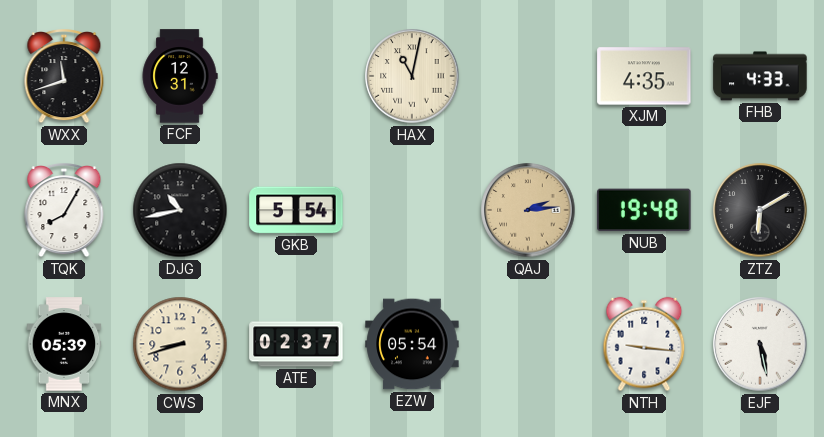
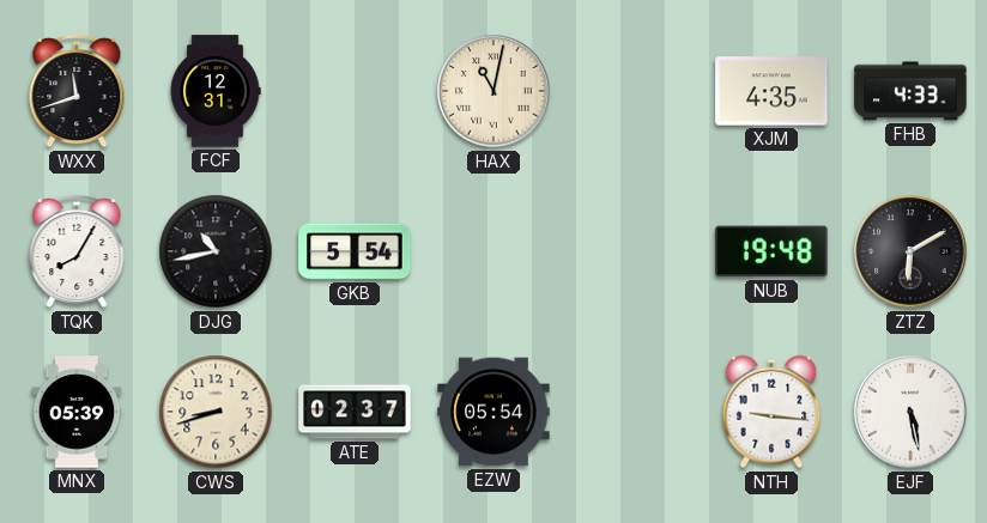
QAJ: 2:14 -> none (528, 210)
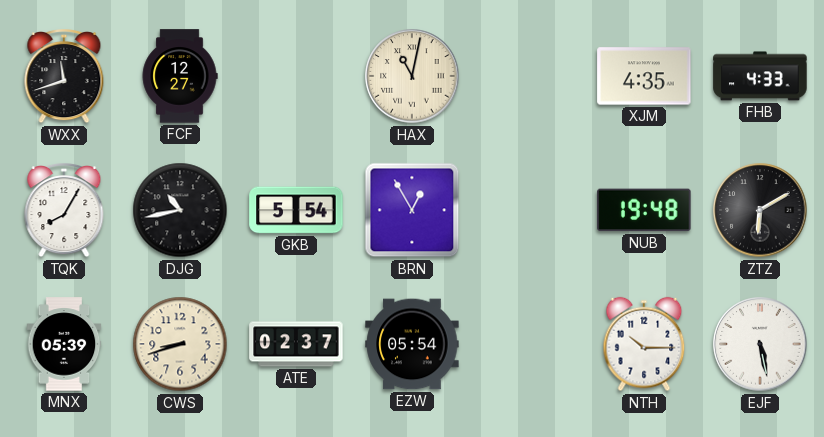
FCF: 12:31 -> 12:27 (180, 76)
BRN: none -> 12:55 (412, 210)
NTH: 9:16 -> 10:15 (644, 344)
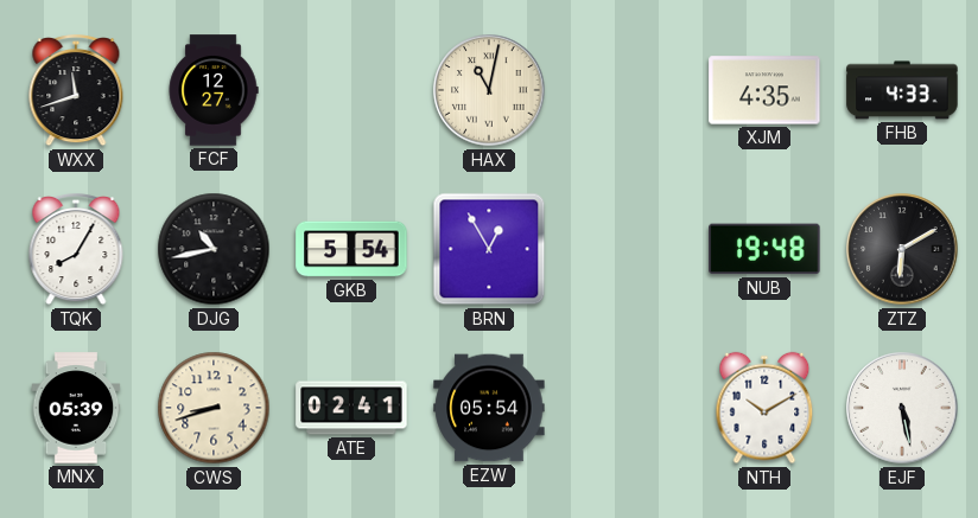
ATE: 02:37 -> 02:41 (351, 408)
NTH: 10:15 -> 10:10 (764, 408)
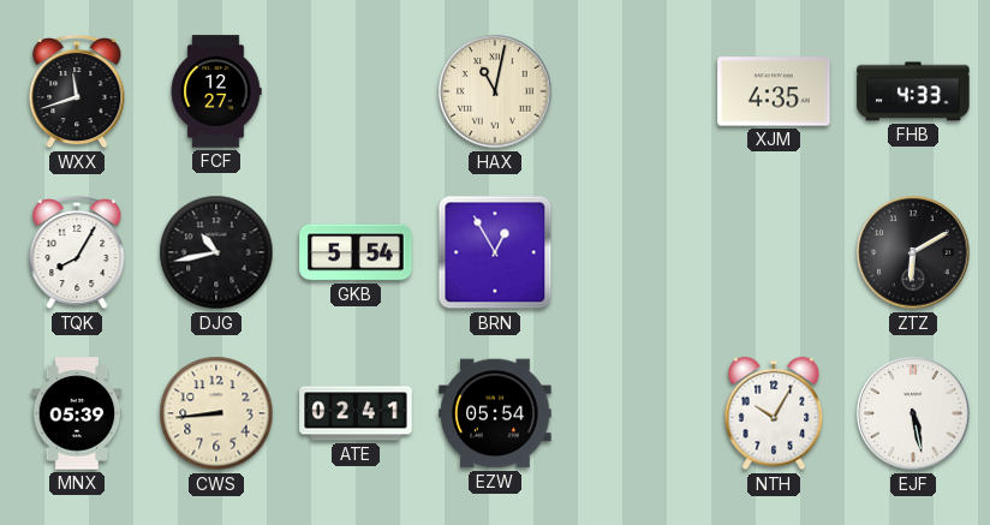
NUB: 19:48 -> none (764, 249)
CWS: 8:42 -> 8:44 (216, 413)
NTH: 10:10 -> 10:05 (774, 413)
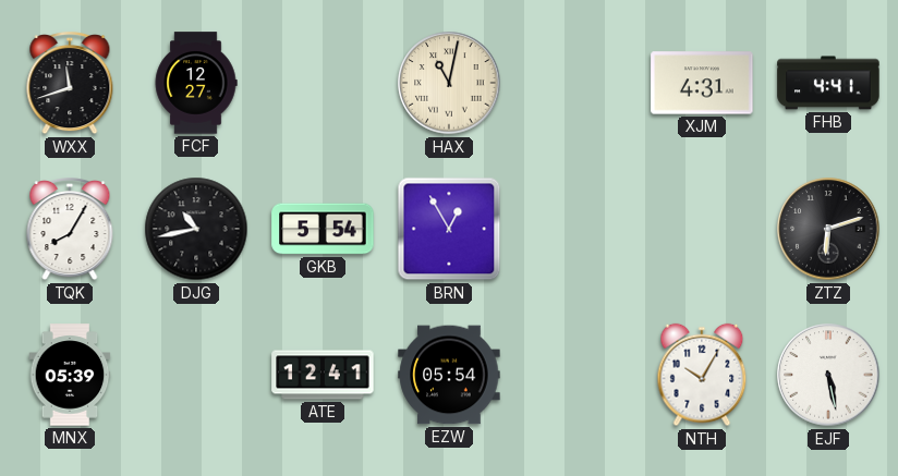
XJM: 4:35 -> 4:31 (702, 83)
FHB: 4:33 -> 4:41 (828, 83)
ZTZ: 6:10 -> 6:12 (828, 229)
CWS: 8:44 -> none (216, 413)
ATE: 02:41 -> 12:41 (323, 375)
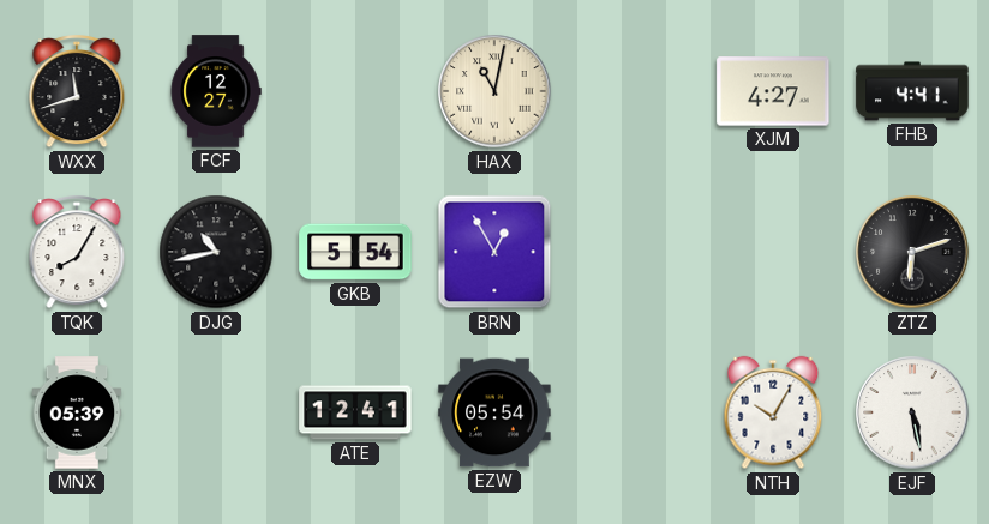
XJM: 4:31 -> 4:27 (773, 91)
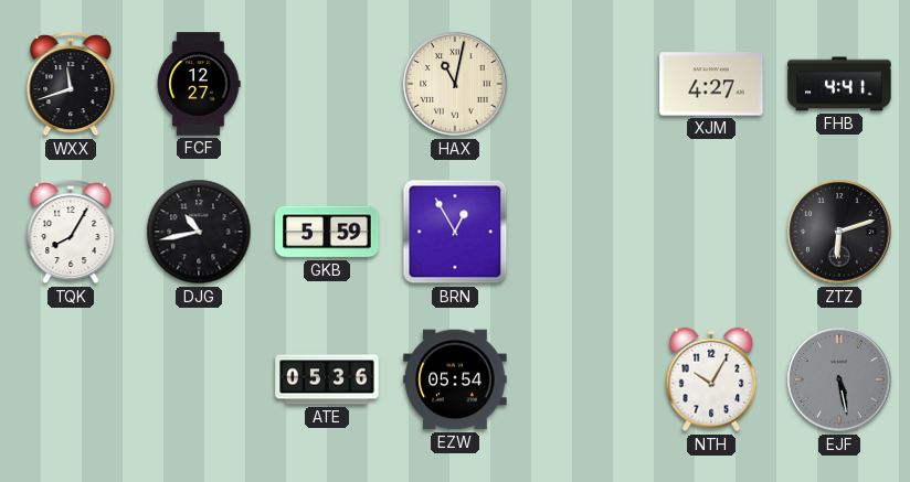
GKB: 5:54 -> 5:59 (327, 232)
MNX: 05:39 -> none (77, 412)
ATE: 12:41 -> 05:36 (327, 379)
EJF dial: white -> grey (839, 379)
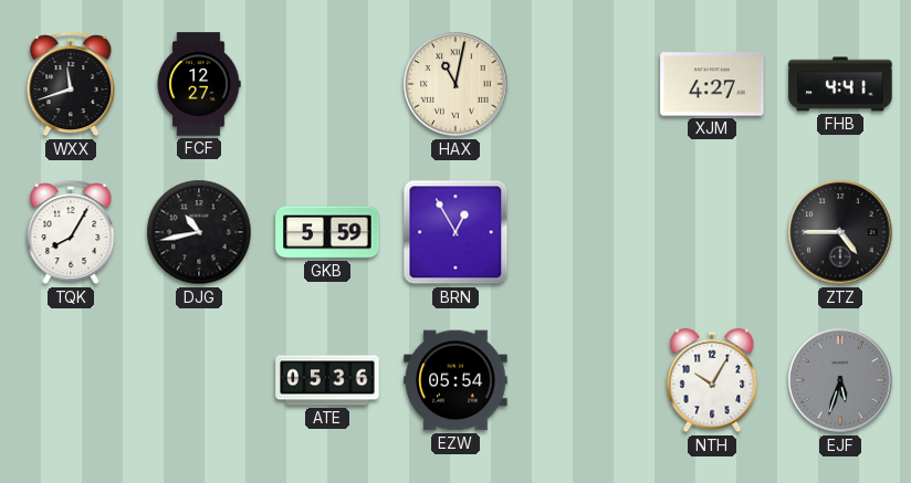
ZTZ: 6:12 -> 4:45 (840, 232)
EJF: 5:28 -> 5:33 (840, 380)
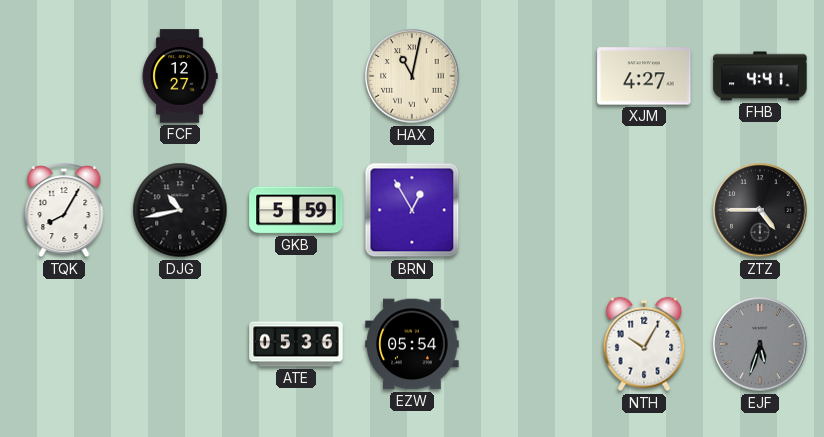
WXX: 11:42 -> none (71, 85)
